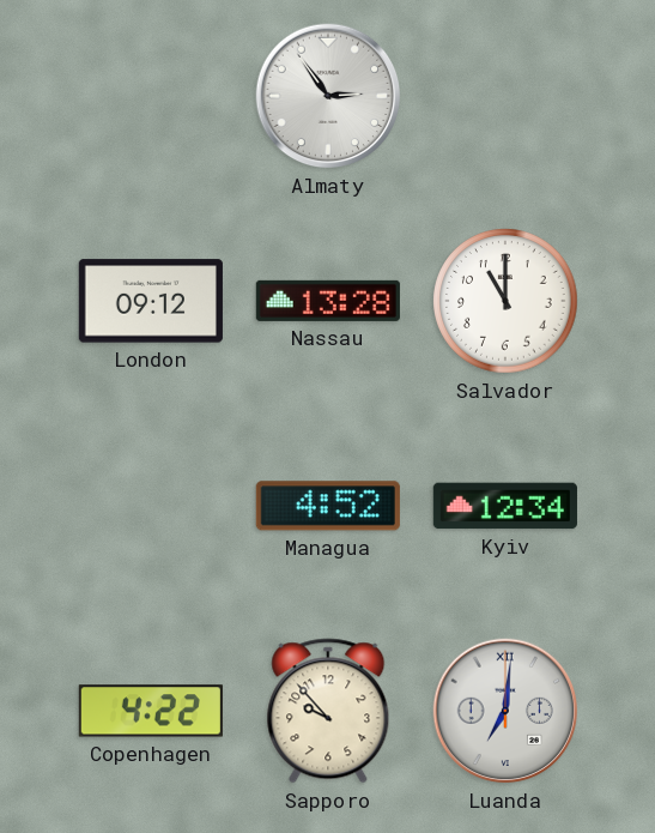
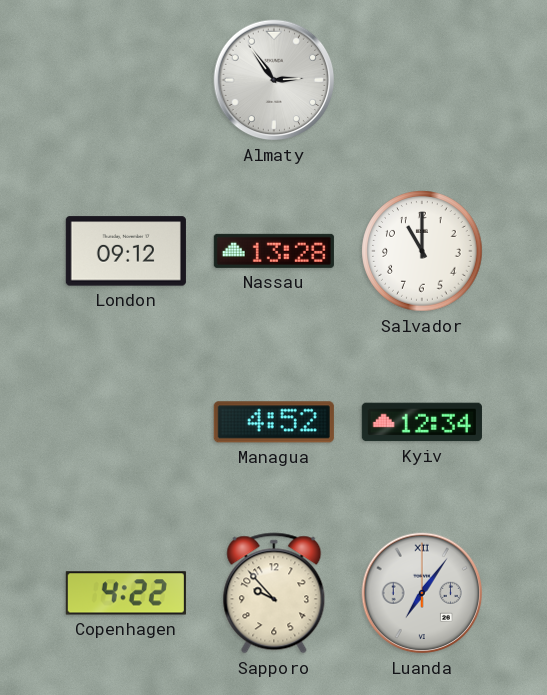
Luanda: 7:01 -> 7:06 (422, 593)
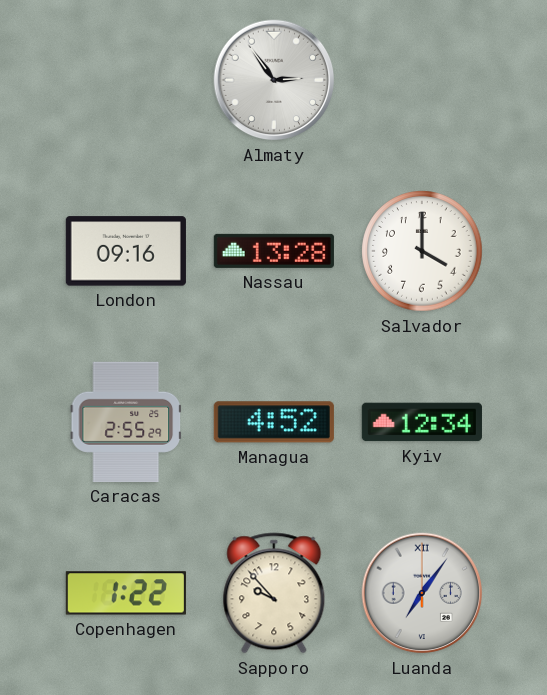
London: 09:12 -> 09:16 (126, 251)
Salvador: 11:00 -> 4:00 (422, 251)
Caracas: none -> 2:55 (126, 422)
Copenhagen: 4:22 -> 1:22 (126, 593)
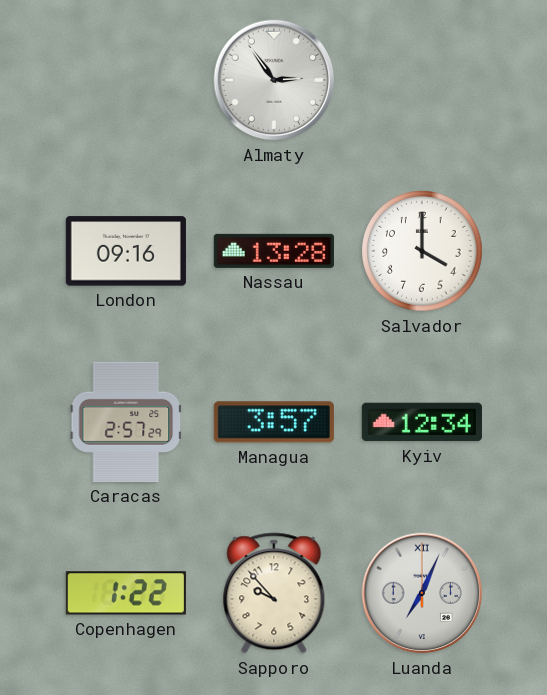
Caracas: 2:55 -> 2:57 (126, 422)
Managua: 4:52 -> 3:57 (274, 422)
Luanda: 7:06 -> 7:04 (422, 593)
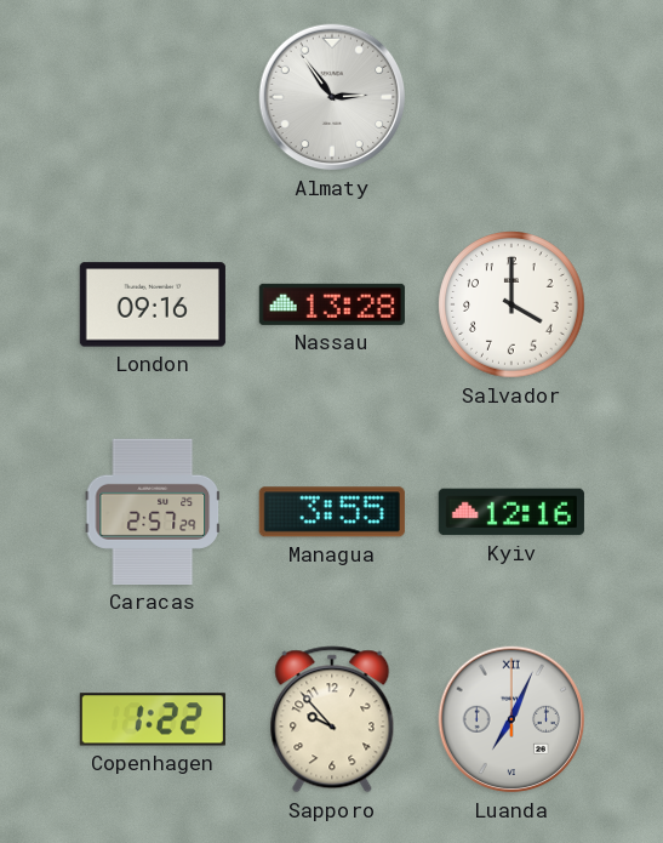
Managua: 3:57 -> 3:55 (332, 512)
Kyiv: 12:34 -> 12:16 (511, 512)
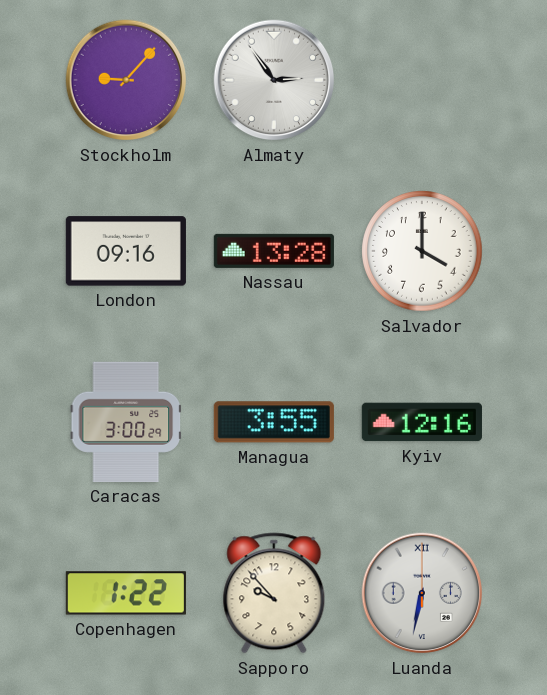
Stockholm: none -> 9:07 (126, 80)
Caracas: 2:57 -> 3:00 (126, 422)
Luanda: 7:04 -> 6:32 (422, 593)
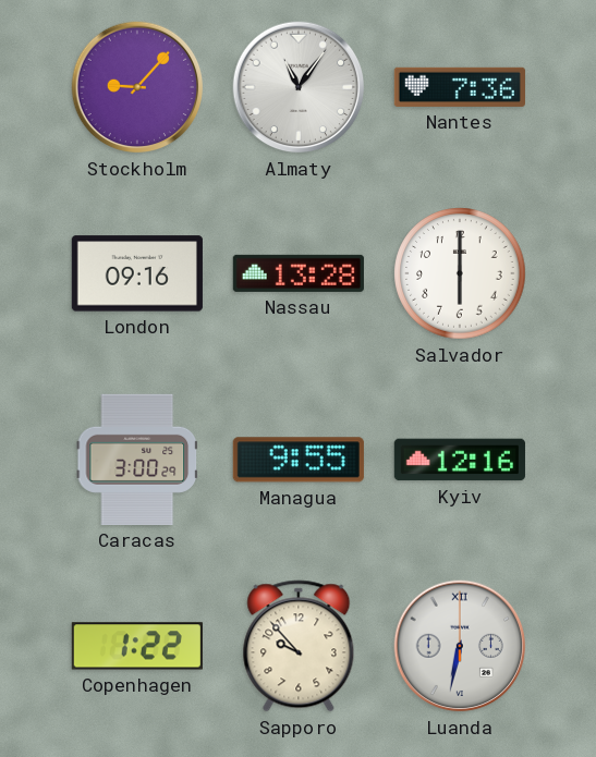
Almaty: 2:54 -> 11:06 (299, 87)
Nantes: none -> 7:36 (460, 87)
Salvador: 4:00 -> 6:00 (460, 273)
Managua: 3:55 -> 9:55 (299, 460)
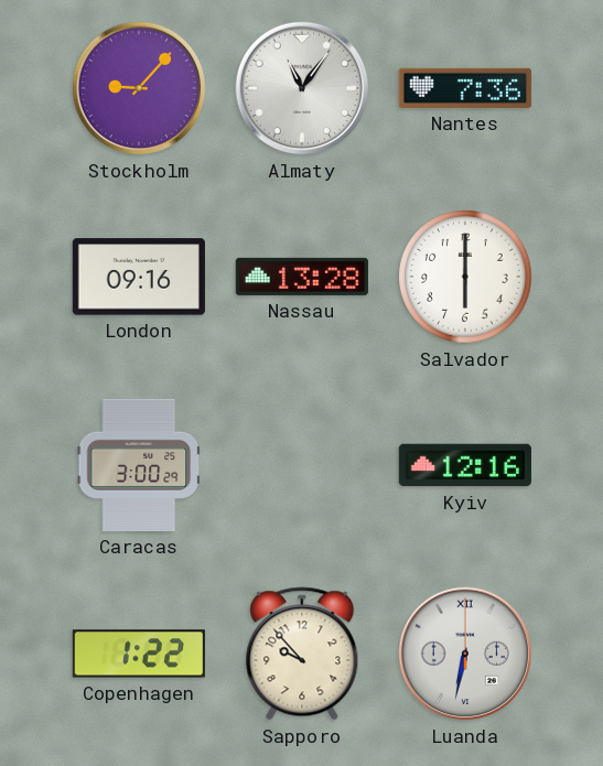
Managua: 9:55 -> none (299, 460)
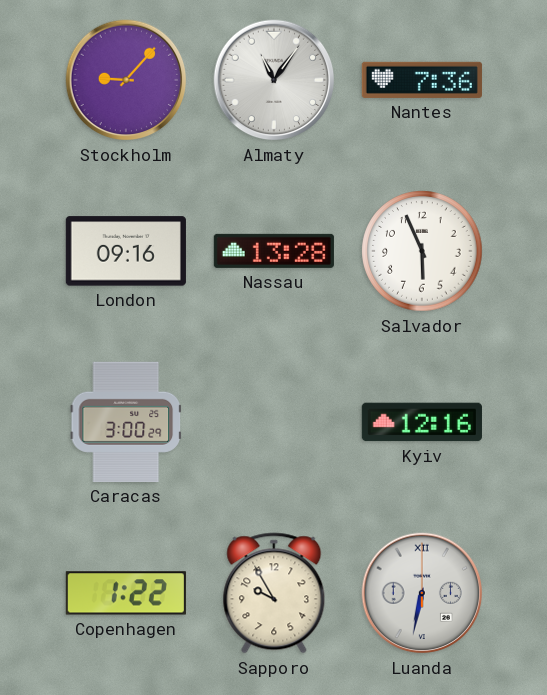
Salvador: 6:00 -> 5:56 (422, 251)
Sapporo: 9:53 -> 9:55 (274, 593)
